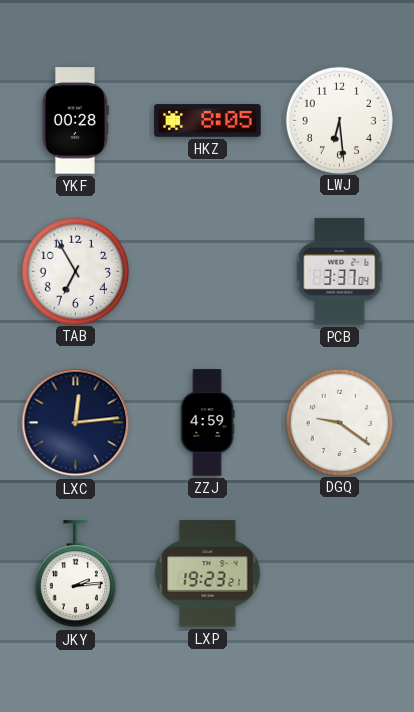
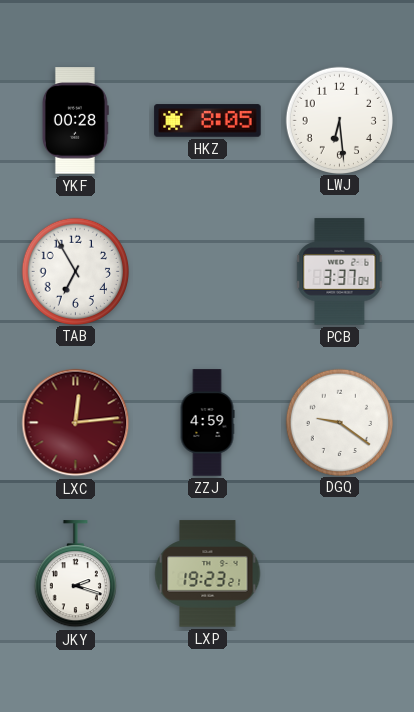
LXC dial: navy -> burgundy (76, 423)
JKY: 2:14 -> 2:18 (75, 574)
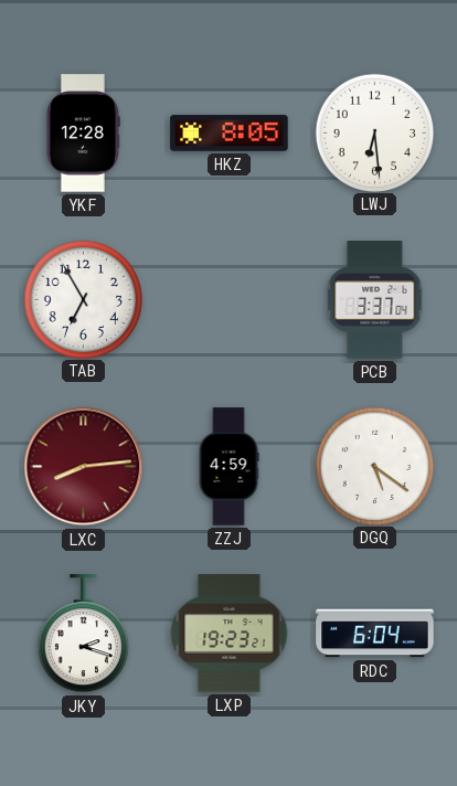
YKF: 00:28 -> 12:28 (83, 134)
LXC: 12:14 -> 8:14 (84, 467)
DGQ: 9:21 -> 5:21 (374, 466)
RDC: none -> 6:04 (375, 634)
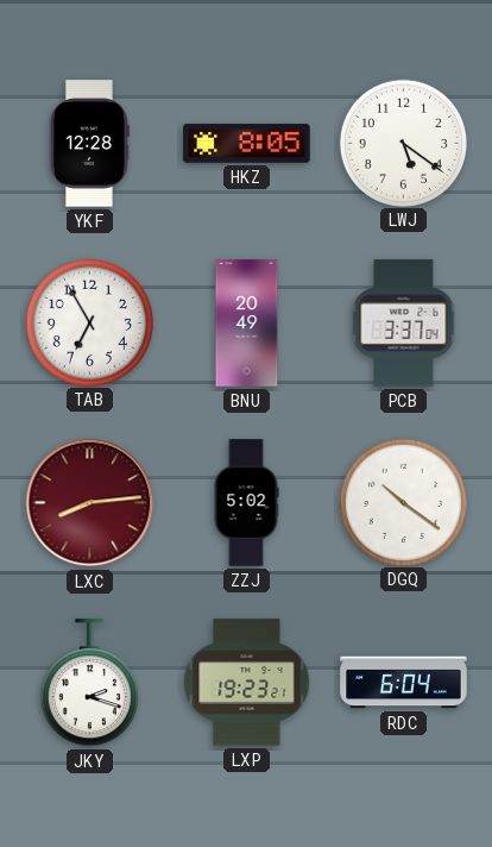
LWJ: 6:29 -> 5:21 (403, 143)
BNU: none -> 20:49 (247, 324)
ZZJ: 4:59 -> 5:02 (246, 503)
DGQ: 5:21 -> 10:21 (403, 502)
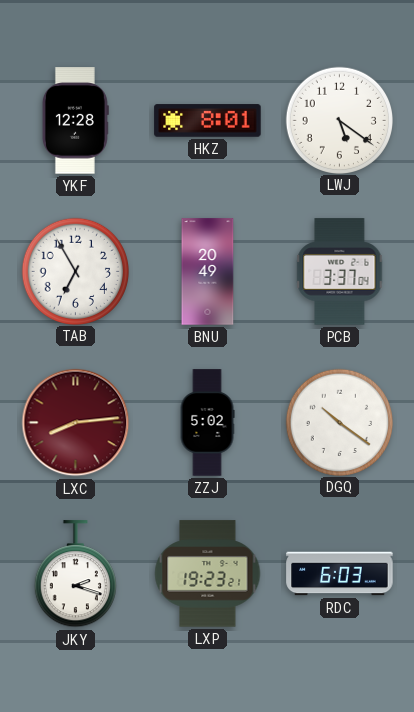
HKZ: 8:05 -> 8:01 (208, 121)
RDC: 6:04 -> 6:03 (340, 574)
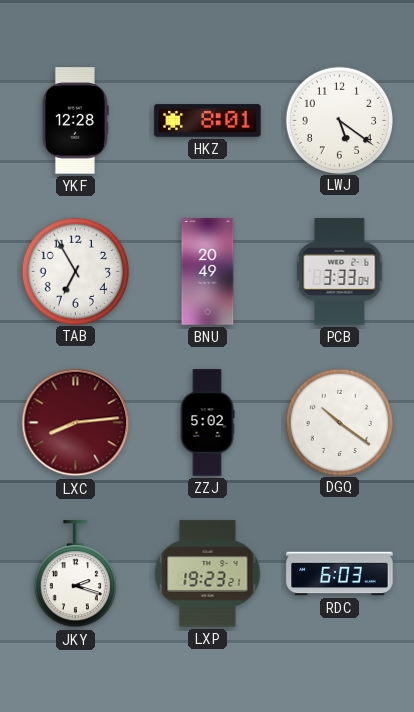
PCB: 3:37 -> 3:33 (340, 272)
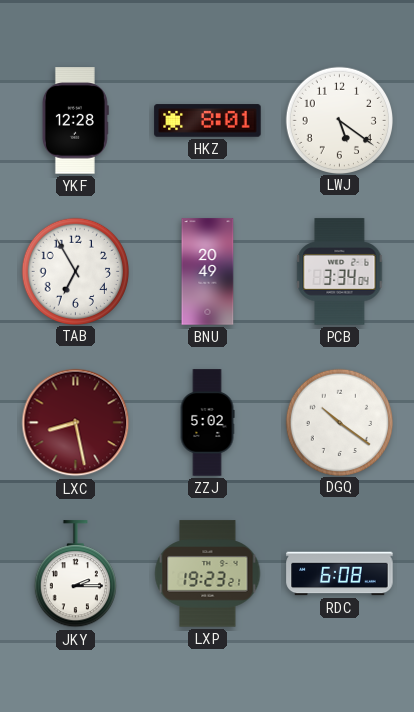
PCB: 3:33 -> 3:34 (340, 272)
LXC: 8:14 -> 8:28 (76, 423)
JKY: 2:18 -> 2:15 (75, 574)
RDC: 6:03 -> 6:08 (340, 574)
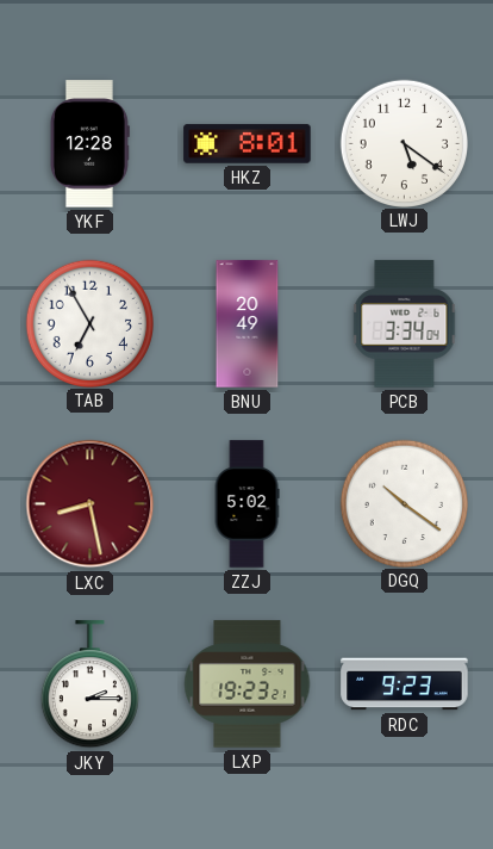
RDC: 6:08 -> 9:23 (405, 684)
